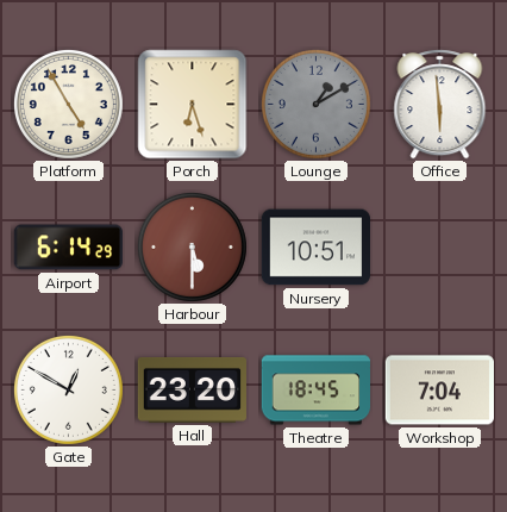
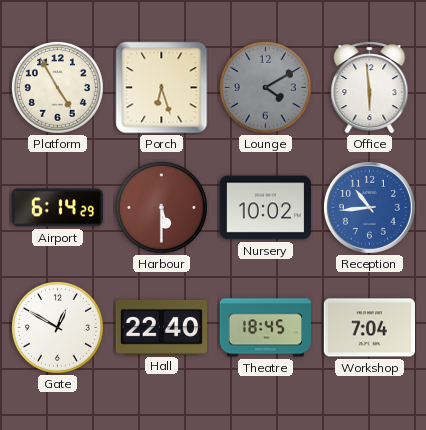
Lounge: 1:10 -> 4:10 (265, 87)
Nursery: 10:51 -> 10:02 (265, 208)
Reception: none -> 10:44 (369, 207)
Hall: 23:20 -> 22:40 (161, 327)
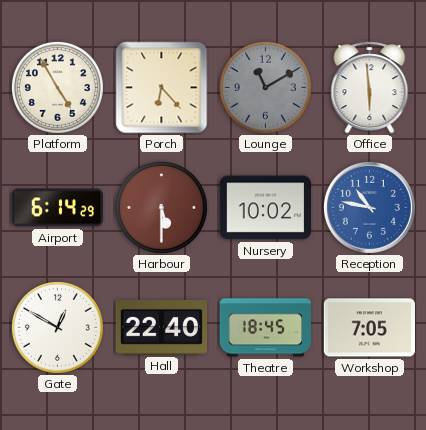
Porch: 6:27 -> 6:23 (162, 88)
Lounge: 4:10 -> 11:10 (265, 87)
Reception: 10:44 -> 10:47 (369, 207)
Workshop: 7:04 -> 7:05 (369, 328)
